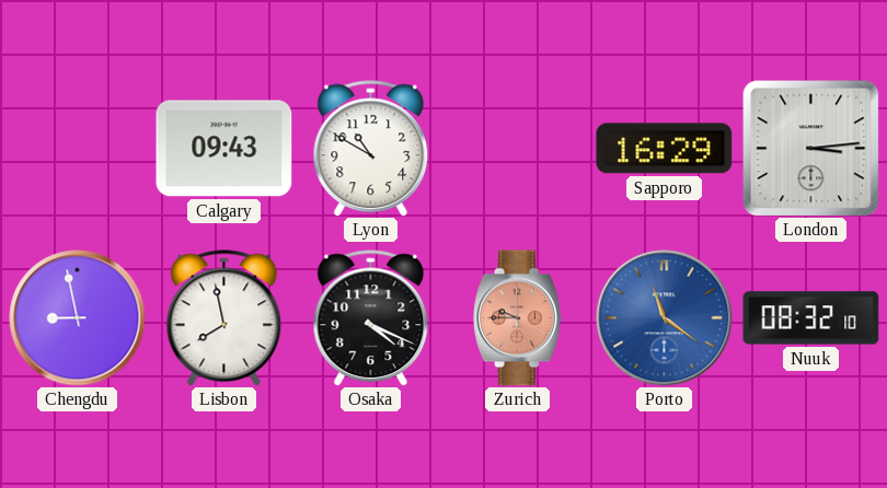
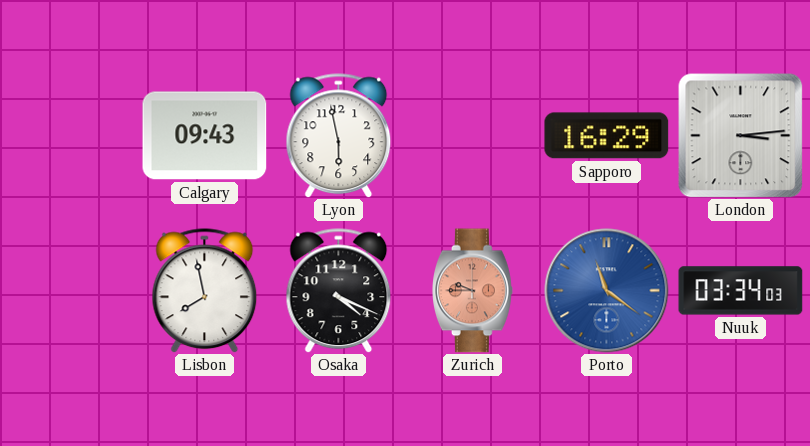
Lyon: 10:50 -> 5:58 (339, 136)
Chengdu: 8:58 -> none (78, 318)
Nuuk: 08:32 -> 03:34 (741, 291)
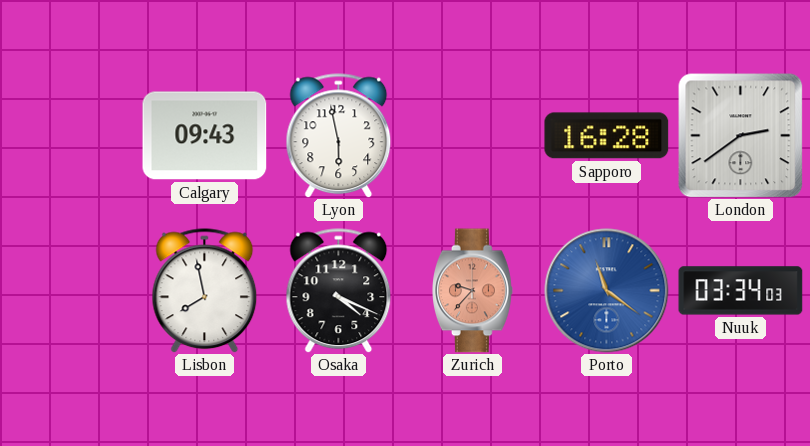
Sapporo: 16:29 -> 16:28 (607, 136)
London: 3:14 -> 2:39 (740, 135)
Zurich: 9:45 -> 9:37 (473, 291)
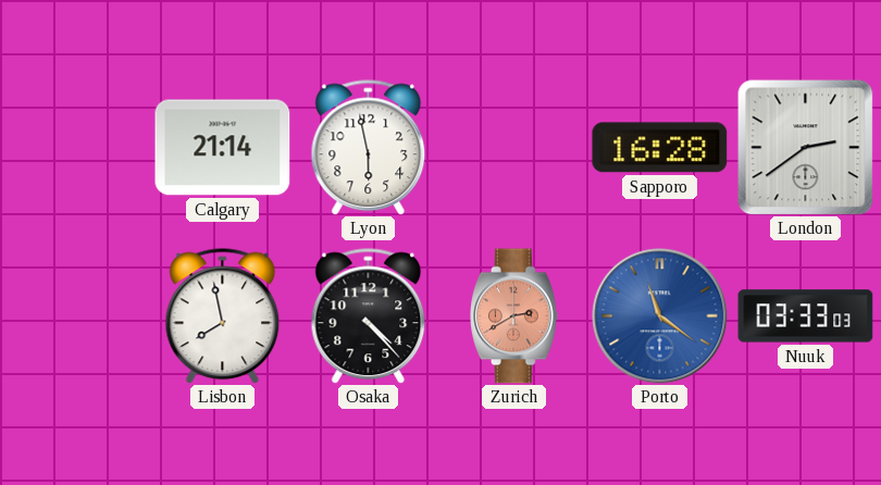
Calgary: 09:43 -> 21:14 (223, 148)
Osaka: 4:19 -> 4:23 (369, 316)
Zurich: 9:37 -> 2:40 (514, 316)
Nuuk: 03:34 -> 03:33 (806, 316)
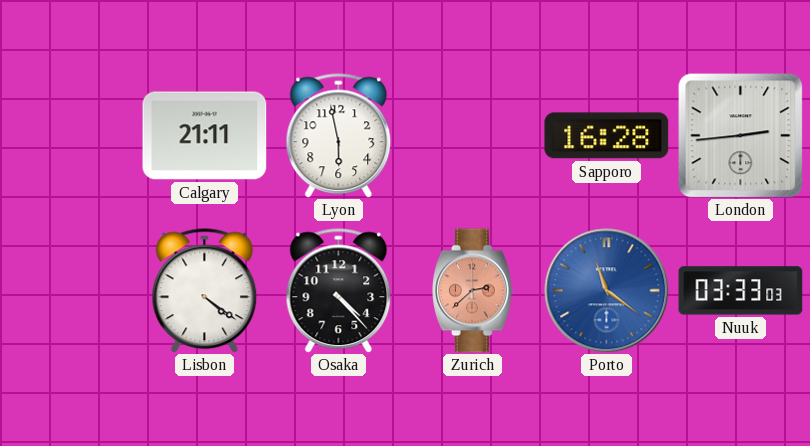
Calgary: 21:14 -> 21:11 (205, 136)
London: 2:39 -> 2:44 (740, 135)
Lisbon: 7:58 -> 4:21 (205, 291)
Zurich: 2:40 -> 2:38 (473, 291)
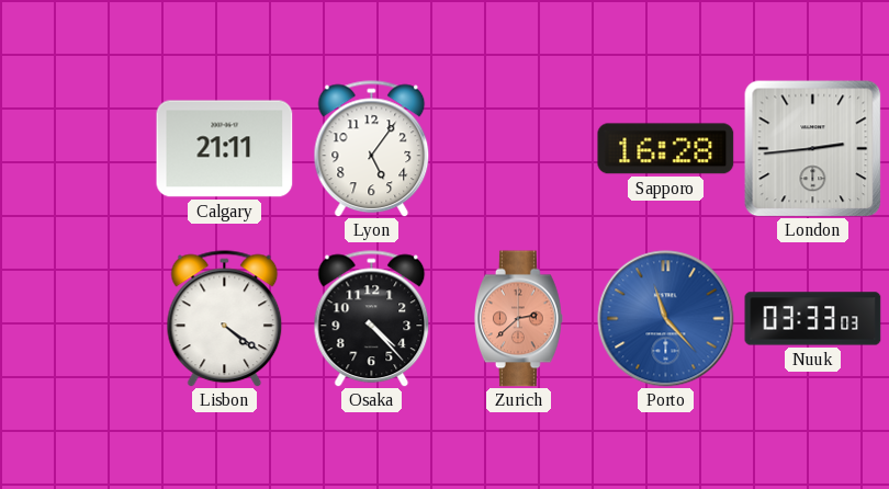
Lyon: 5:58 -> 5:06 (372, 149)
Porto: 11:21 -> 11:23 (666, 319)
